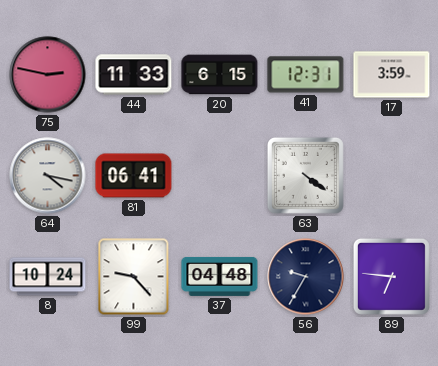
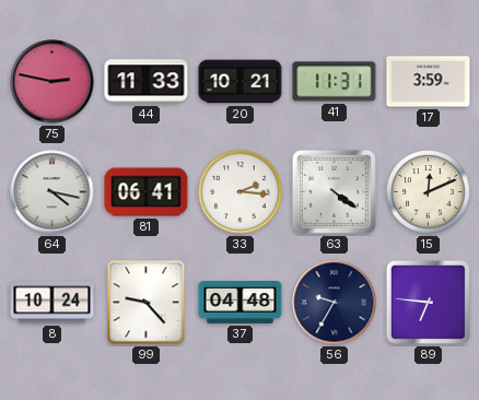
20: 6:15 -> 10:21 (241, 82)
41: 12:31 -> 11:31 (335, 82)
33: none -> 2:16 (241, 192)
15: none -> 12:11 (429, 192)
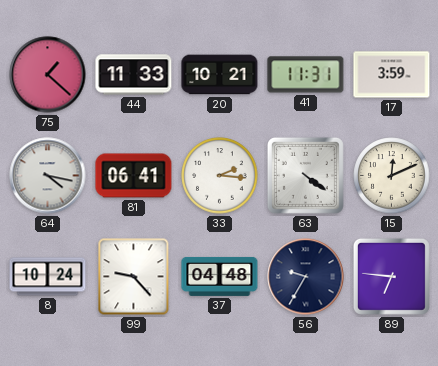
75: 2:47 -> 1:22 (48, 75)
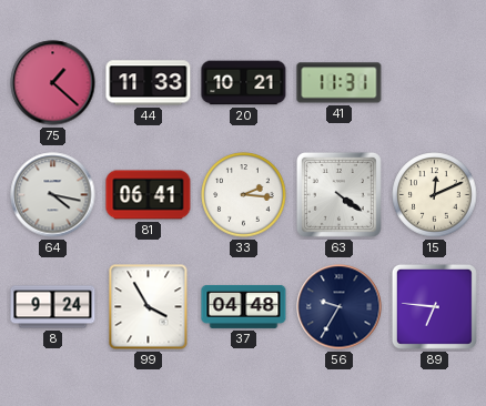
17: 3:59 -> none (392, 75)
8: 10:24 -> 9:24 (53, 307)
99: 9:23 -> 3:55 (149, 307)
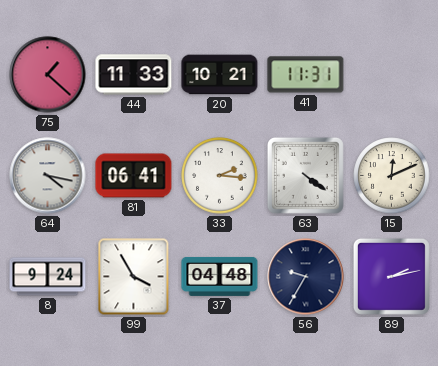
89: 6:46 -> 2:13 (391, 276)
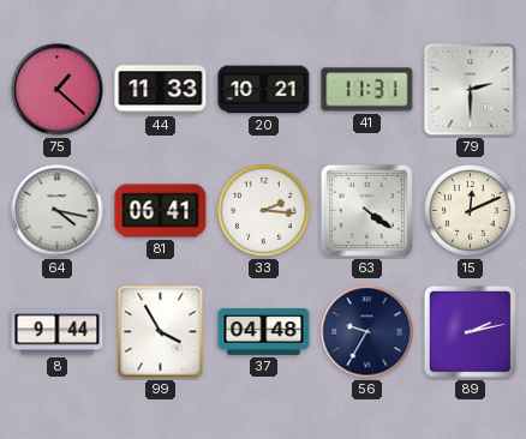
79: none -> 2:30 (471, 90)
8: 9:24 -> 9:44 (58, 332)
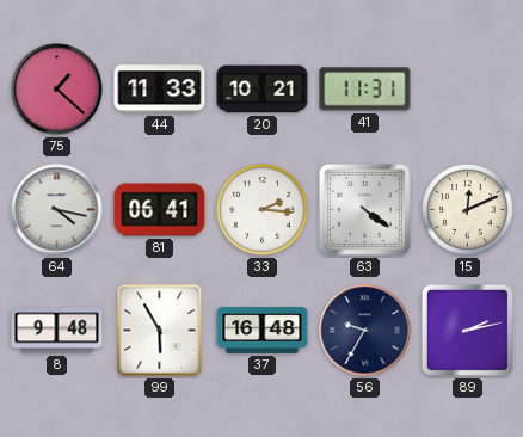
79: 2:30 -> none (471, 90)
8: 9:44 -> 9:48 (57, 331)
99: 3:55 -> 5:55 (160, 331)
37: 04:48 -> 16:48 (263, 331)
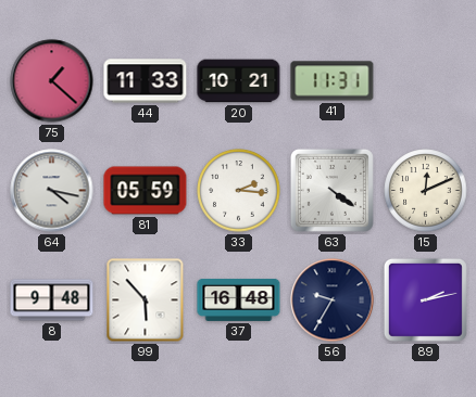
81: 06:41 -> 05:59 (146, 191)
99: 5:55 -> 5:53 (146, 300)
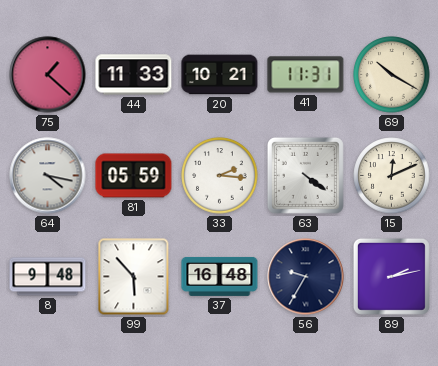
69: none -> 10:20 (392, 75)
